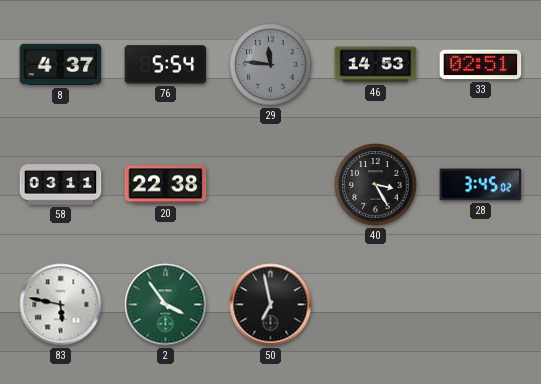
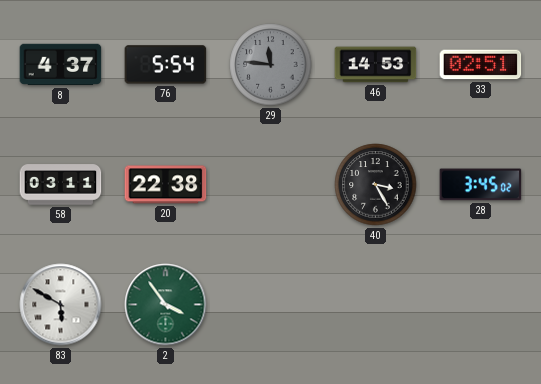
83: 5:47 -> 5:50 (61, 305)
50: 6:58 -> none (271, 305)
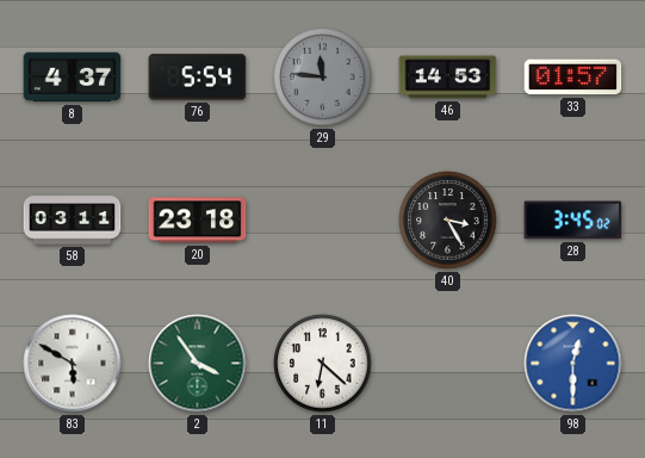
33: 02:51 -> 01:57 (573, 78)
20: 22:38 -> 23:18 (198, 221)
11: none -> 6:22 (323, 364)
98: none -> 12:30 (573, 364)
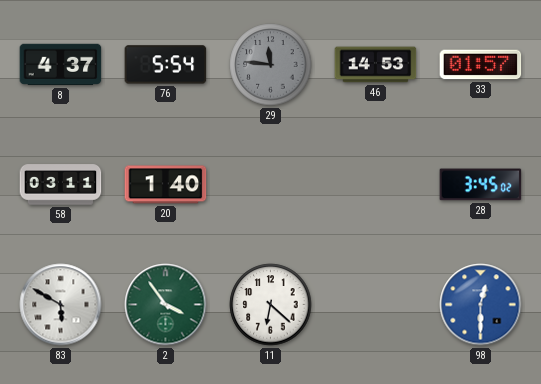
20: 23:18 -> 1:40 (166, 185)
40: 3:25 -> none (448, 221)
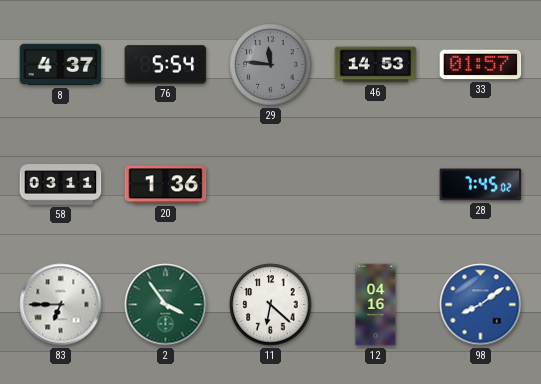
20: 1:40 -> 1:36 (166, 185)
28: 3:45 -> 7:45 (481, 185)
83: 5:50 -> 6:45 (61, 305)
12: none -> 04:16 (376, 305)
98: 12:30 -> 8:09 (481, 305)
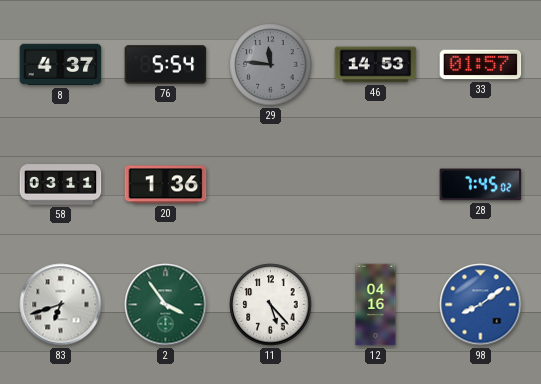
83: 6:45 -> 6:42 (61, 305)
11: 6:22 -> 5:23 (271, 305)
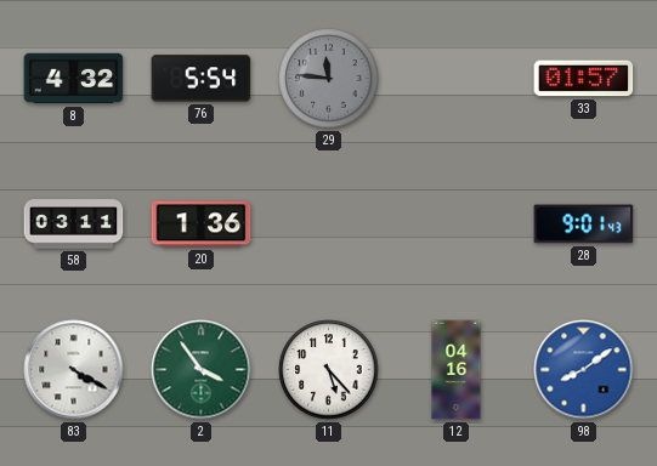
8: 4:37 -> 4:32 (74, 79)
46: 14:53 -> none (376, 65)
28: 7:45 -> 9:01 (584, 225)
83: 6:42 -> 4:20 (74, 370)
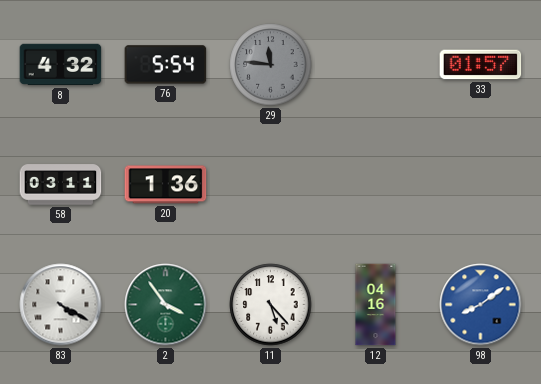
28: 9:01 -> none (584, 225)
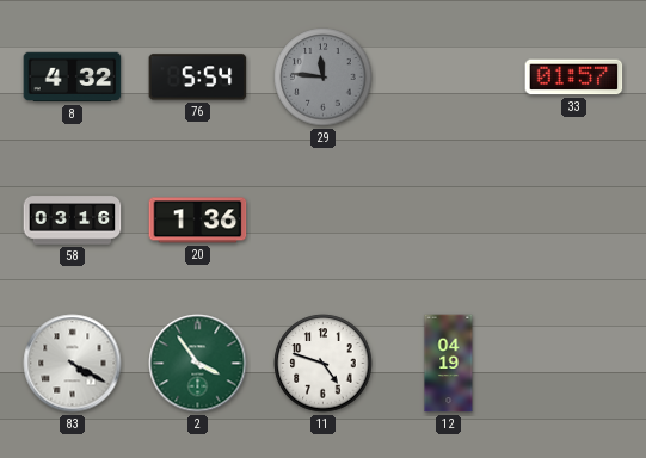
58: 03:11 -> 03:16 (73, 221)
11: 5:23 -> 4:48 (324, 364)
12: 04:16 -> 04:19 (449, 364)
98: 8:09 -> none (481, 305)
